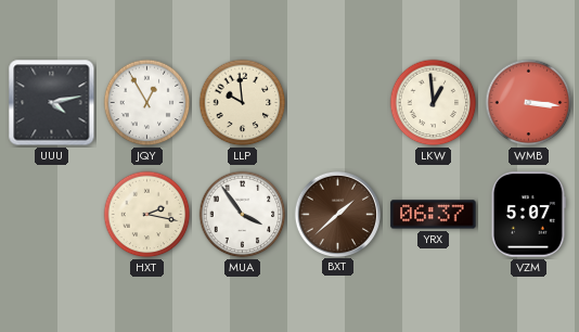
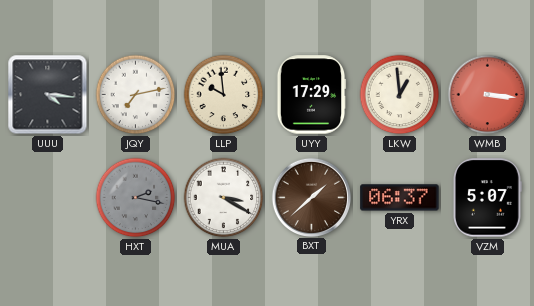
UUU: 4:13 -> 4:16 (48, 95)
JQY: 12:55 -> 7:13 (136, 95)
UYY: none -> 17:29 (311, 95)
HXT dial: cream -> grey (136, 198)
MUA: 3:54 -> 3:20 (224, 198)
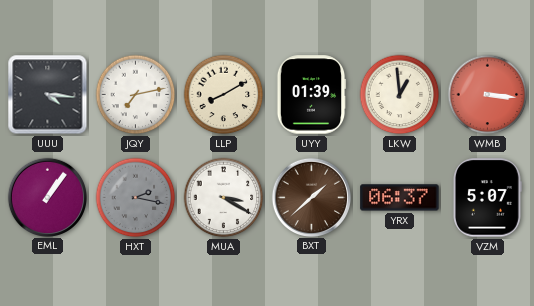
LLP: 9:59 -> 8:10 (224, 95)
UYY: 17:29 -> 01:39 (311, 95)
EML: none -> 1:06 (47, 197)
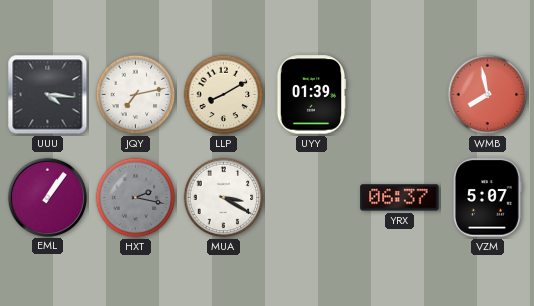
LKW: 12:59 -> none (400, 95)
WMB: 3:16 -> 7:58 (488, 95)
BXT: 1:38 -> none (311, 197)
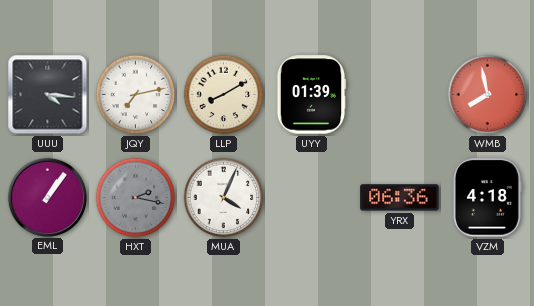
MUA: 3:20 -> 4:04 (224, 198)
YRX: 06:37 -> 06:36 (400, 198)
VZM: 5:07 -> 4:18 (487, 198)
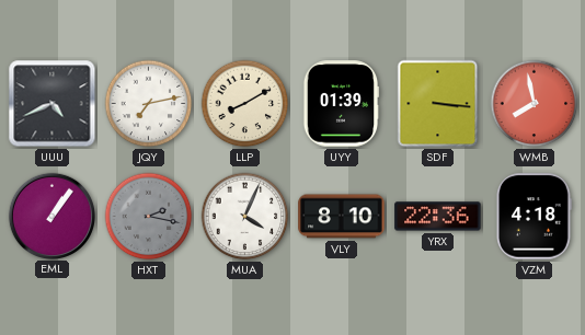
UUU: 4:16 -> 4:41 (53, 104)
SDF: none -> 3:16 (438, 104)
VLY: none -> 8:10 (342, 217)
YRX: 06:36 -> 22:36 (438, 217)
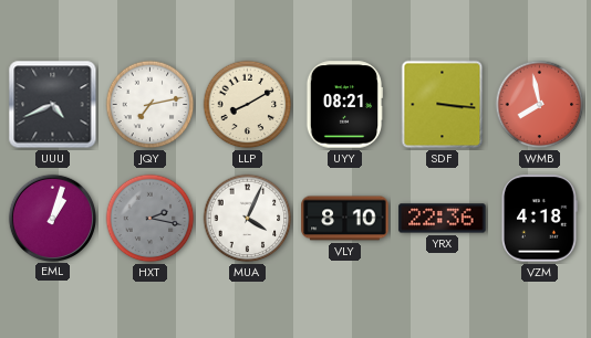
UYY: 01:39 -> 08:21 (344, 105)
EML: 1:06 -> 1:03 (52, 218)
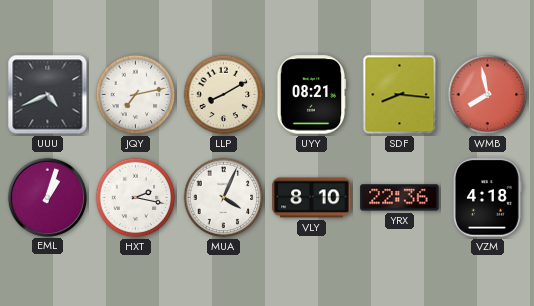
SDF: 3:16 -> 8:16 (400, 95)
HXT dial: grey -> white (136, 198)
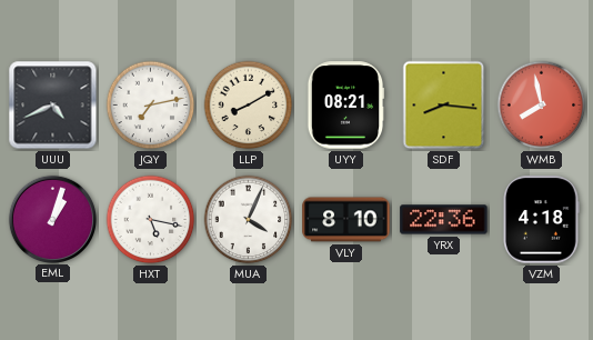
HXT: 2:17 -> 5:17 (151, 220)
